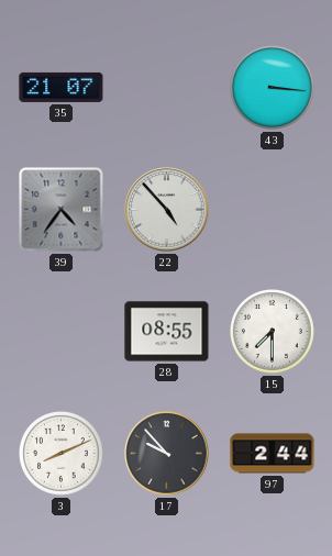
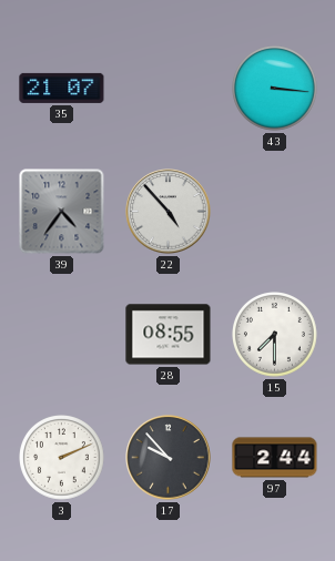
3: 8:11 -> 2:11 (62, 458)
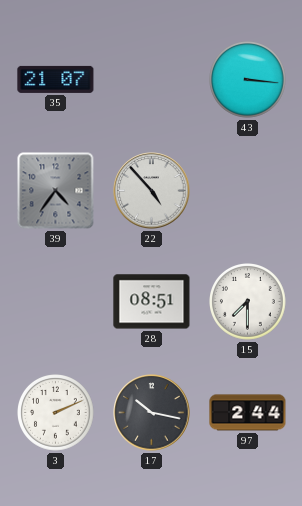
28: 08:55 -> 08:51 (152, 302)
17: 9:53 -> 10:17 (152, 413)
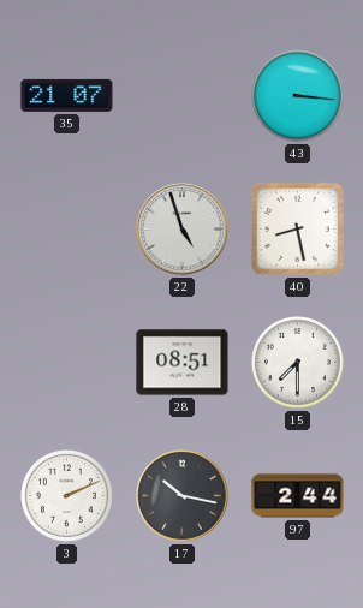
39: 4:36 -> none (56, 191)
22: 4:53 -> 4:57 (183, 230)
40: none -> 8:28 (297, 228)
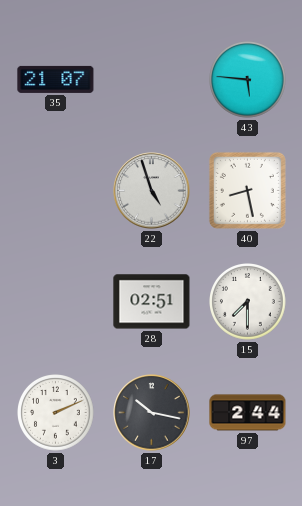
43: 3:16 -> 5:46 (248, 80)
28: 08:51 -> 02:51 (152, 302)
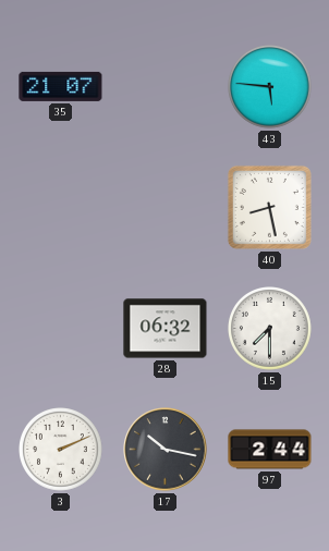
22: 4:57 -> none (152, 191)
28: 02:51 -> 06:32 (166, 329)
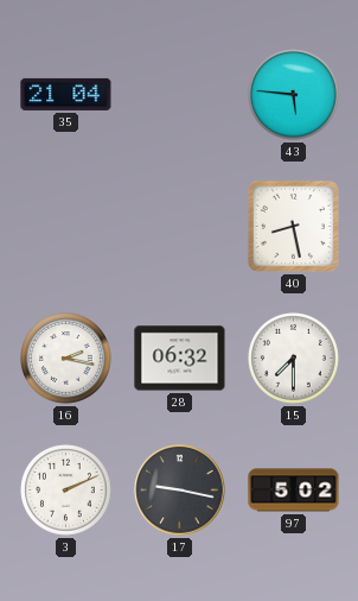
35: 21:07 -> 21:04 (66, 94)
16: none -> 2:17 (66, 359)
17: 10:17 -> 9:17 (180, 491)
97: 2:44 -> 5:02 (294, 491)
